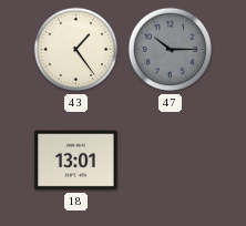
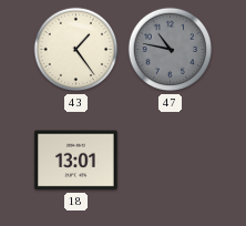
47: 10:15 -> 10:47 (171, 50)
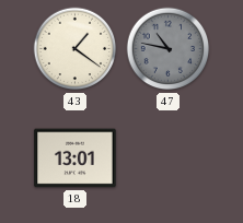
43: 1:24 -> 1:21 (76, 49)
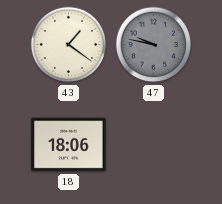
47: 10:47 -> 9:47 (154, 45)
18: 13:01 -> 18:06 (69, 145)
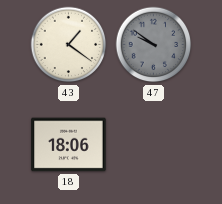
47: 9:47 -> 9:51 (154, 45)
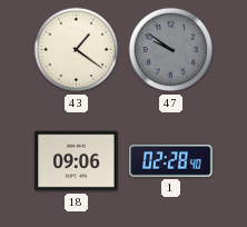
18: 18:06 -> 09:06 (77, 161)
1: none -> 02:28 (171, 161)
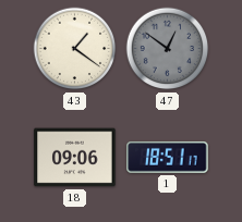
47: 9:51 -> 12:51 (168, 49)
1: 02:28 -> 18:51 (168, 158)
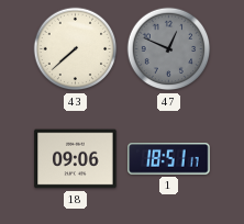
43: 1:21 -> 7:38 (76, 49)
47: 12:51 -> 12:49 (169, 49)
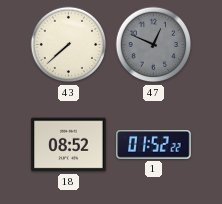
18: 09:06 -> 08:52 (69, 145)
1: 18:51 -> 01:52 (154, 145)
